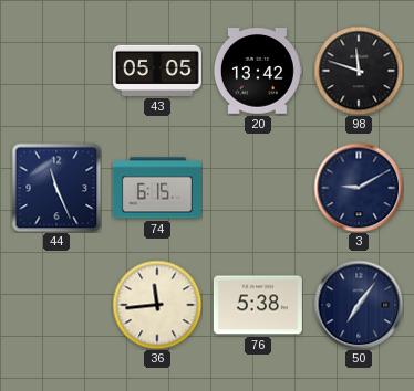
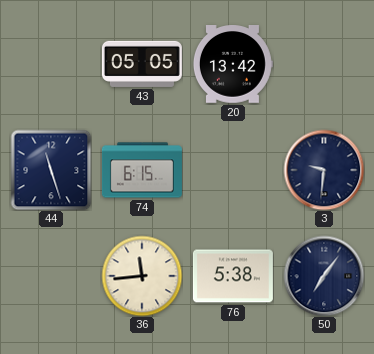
98: 11:48 -> none (359, 71)
44: 11:26 -> 11:27 (51, 170)
3: 9:10 -> 9:31 (324, 170)
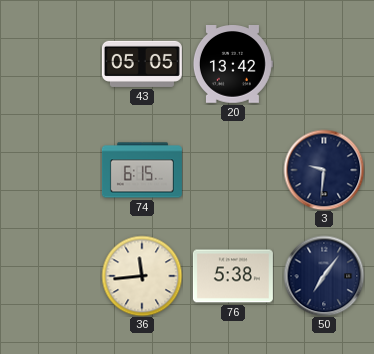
44: 11:27 -> none (51, 170)
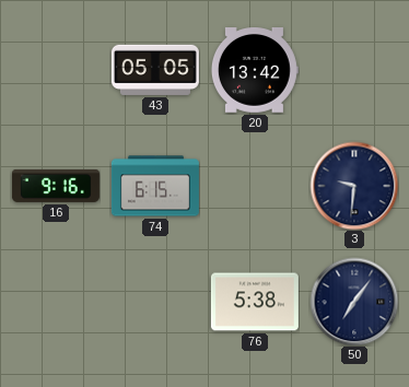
16: none -> 9:16 (56, 186)
36: 11:44 -> none (142, 276)
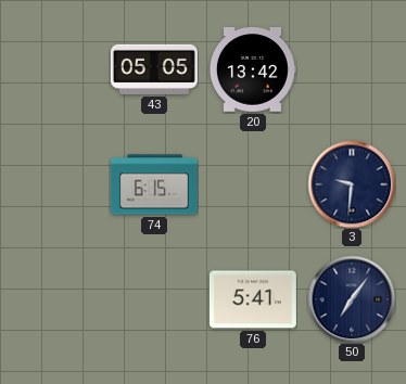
16: 9:16 -> none (56, 186)
76: 5:38 -> 5:41 (253, 299)
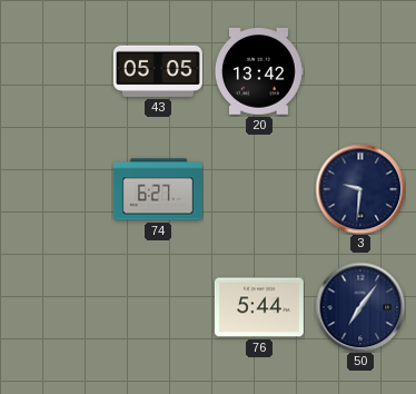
74: 6:15 -> 6:27 (158, 189)
76: 5:41 -> 5:44 (259, 307)
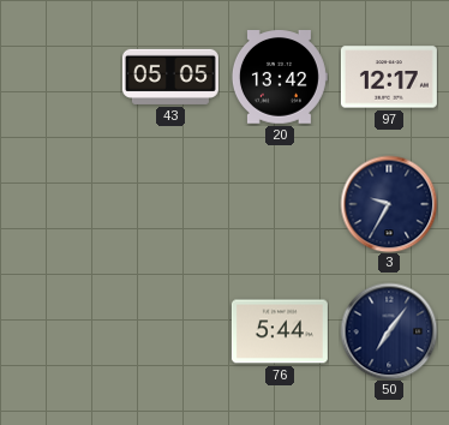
97: none -> 12:17 (389, 77)
74: 6:27 -> none (158, 189)
3: 9:31 -> 9:35 (389, 204)
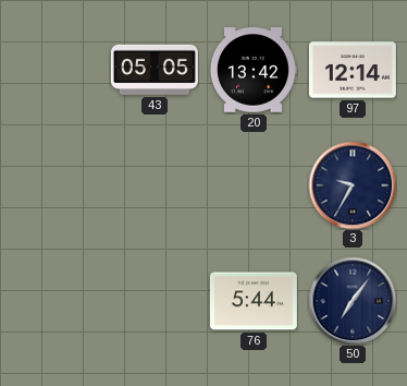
97: 12:17 -> 12:14 (353, 70)
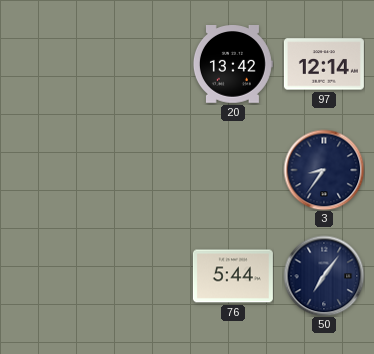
43: 05:05 -> none (155, 70)
3: 9:35 -> 8:36 (324, 170)
